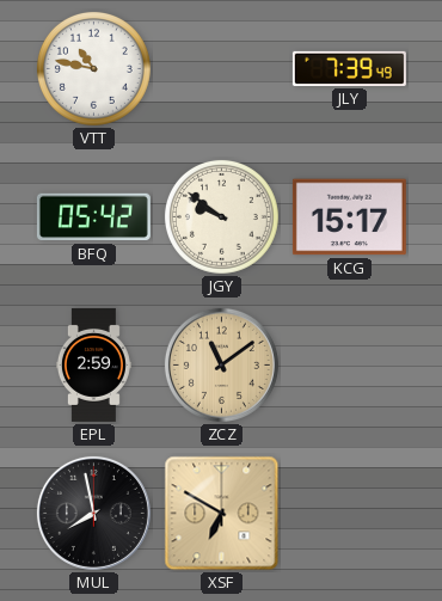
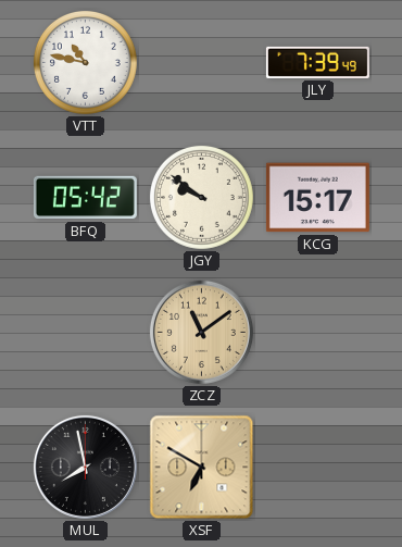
EPL: 2:59 -> none (93, 364)
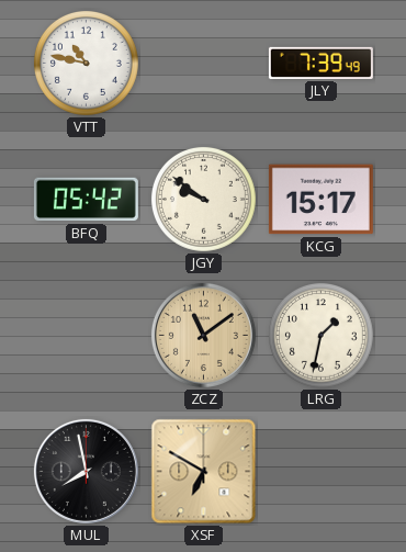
LRG: none -> 1:32 (320, 335)
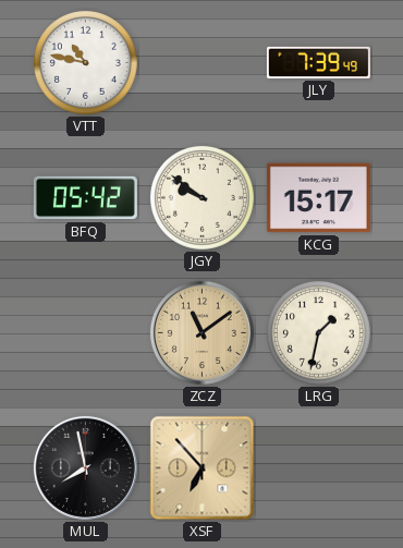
XSF: 6:50 -> 6:53 (203, 468)
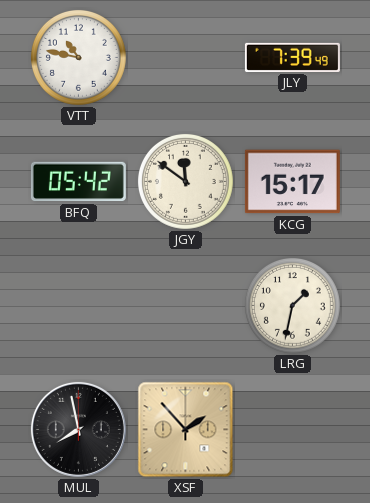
JGY: 9:51 -> 11:51 (185, 181)
ZCZ: 11:09 -> none (201, 332)
XSF: 6:53 -> 1:53 (186, 430)
